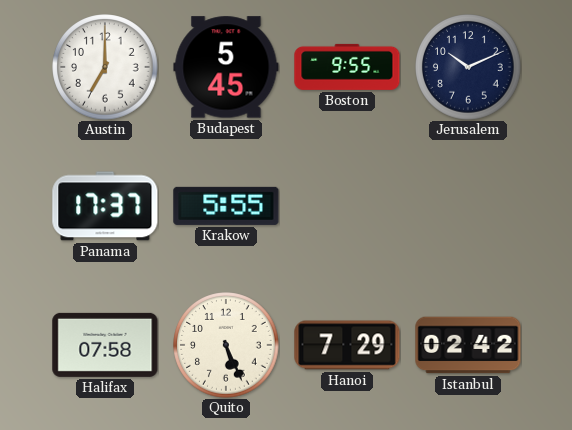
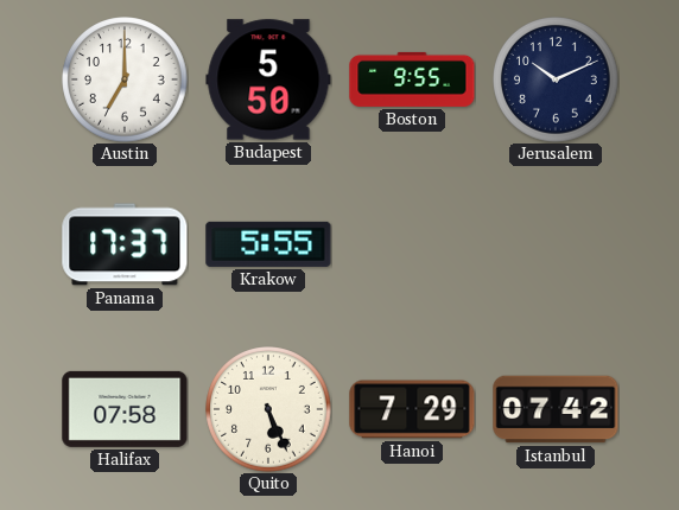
Budapest: 5:45 -> 5:50 (268, 79)
Istanbul: 02:42 -> 07:42 (556, 409)
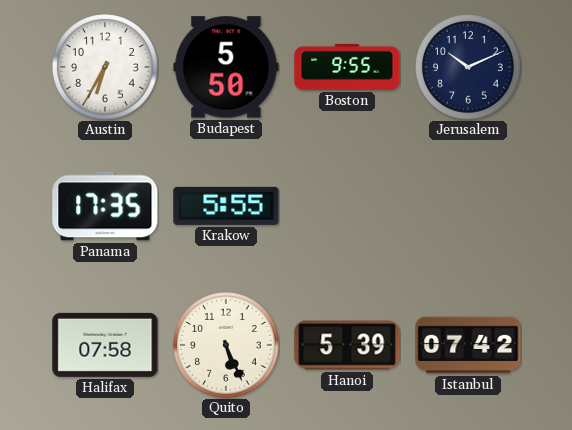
Austin: 7:00 -> 6:35 (105, 67)
Panama: 17:37 -> 17:35 (105, 206)
Hanoi: 7:29 -> 5:39 (347, 345)
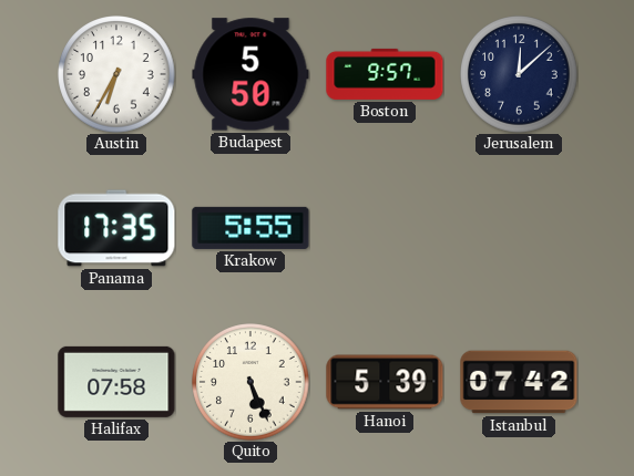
Boston: 9:55 -> 9:57 (385, 74)
Jerusalem: 10:11 -> 12:08 (519, 74)
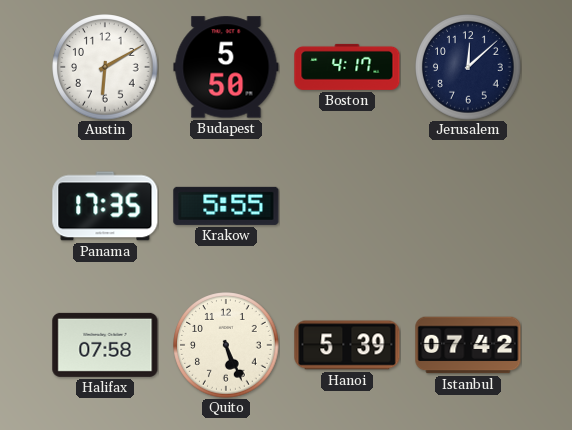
Austin: 6:35 -> 6:10 (105, 67)
Boston: 9:57 -> 4:17 (347, 67)
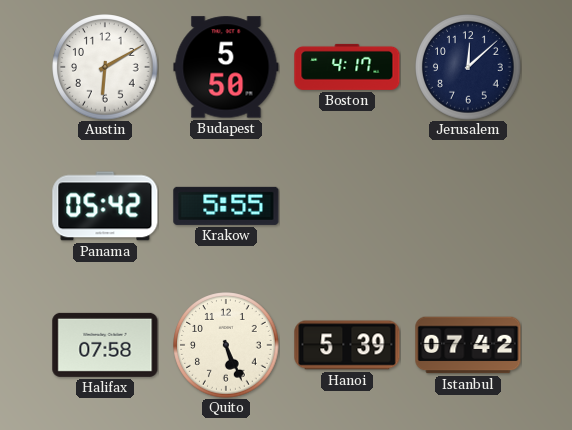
Panama: 17:35 -> 05:42 (105, 206)
